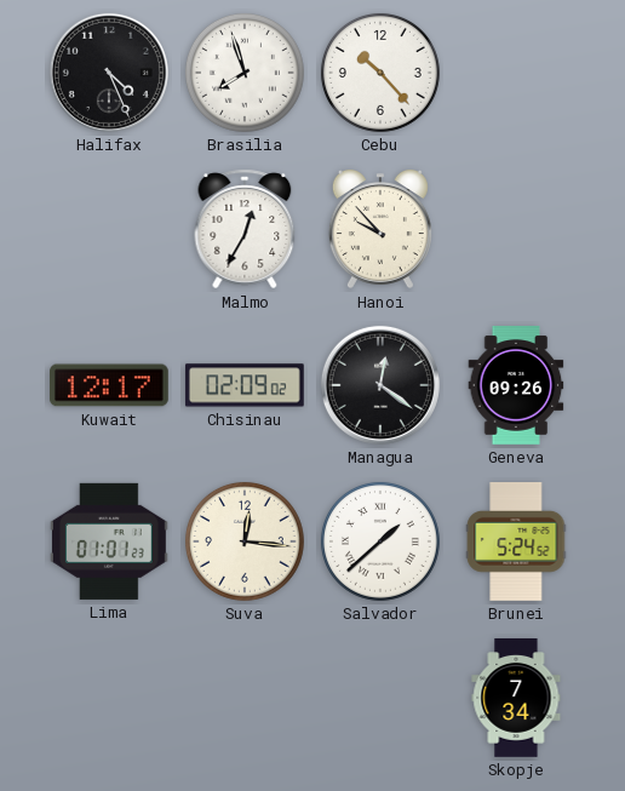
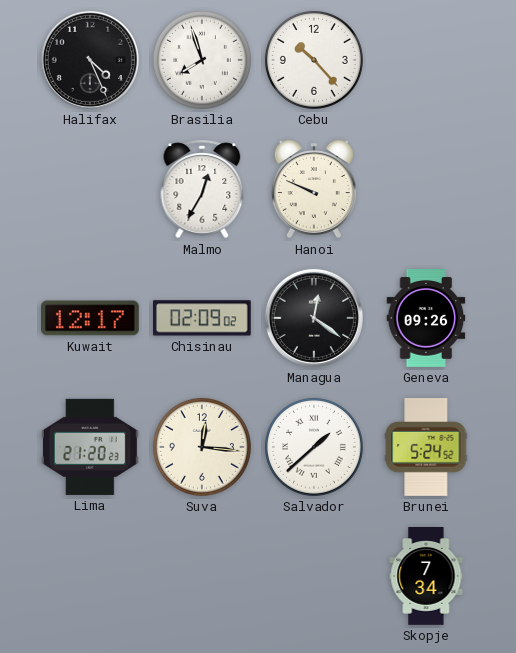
Hanoi: 9:53 -> 9:49 (314, 189)
Lima: 01:01 -> 21:20 (91, 447)
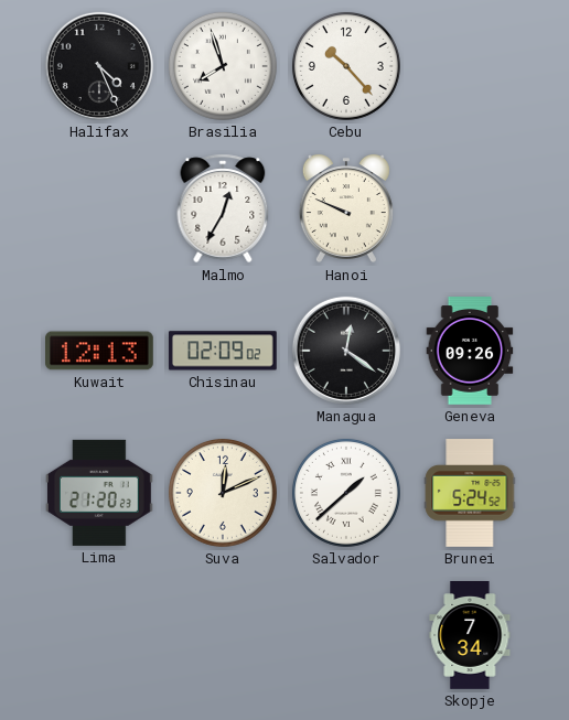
Kuwait: 12:17 -> 12:13 (100, 351)
Suva: 12:16 -> 12:11 (223, 493)
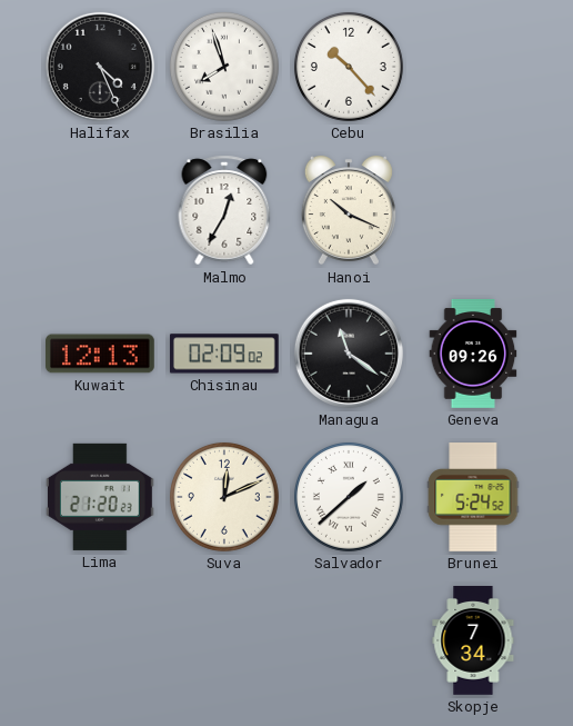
Hanoi: 9:49 -> 10:19 (349, 210)
Managua: 12:21 -> 11:21 (349, 354)
